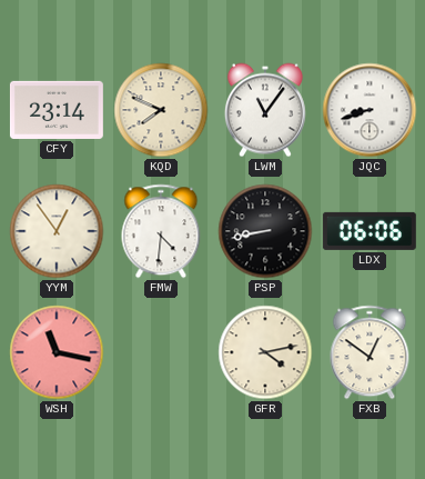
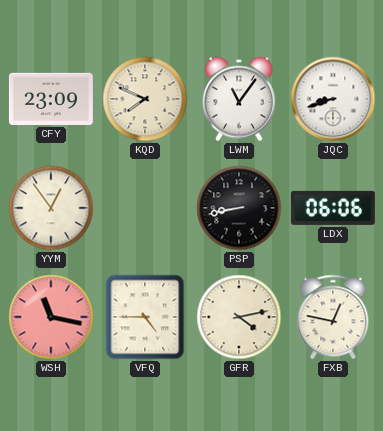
CFY: 23:14 -> 23:09 (51, 99)
FMW: 4:31 -> none (161, 231)
VFQ: none -> 4:45 (145, 317)
FXB: 12:51 -> 12:47 (333, 317)
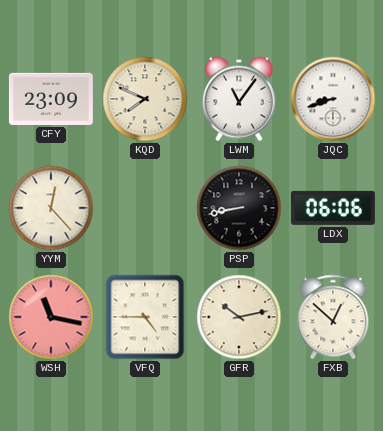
YYM: 12:54 -> 12:23 (51, 208)
GFR: 4:13 -> 10:13 (239, 317)
FXB: 12:47 -> 12:52 (333, 317)
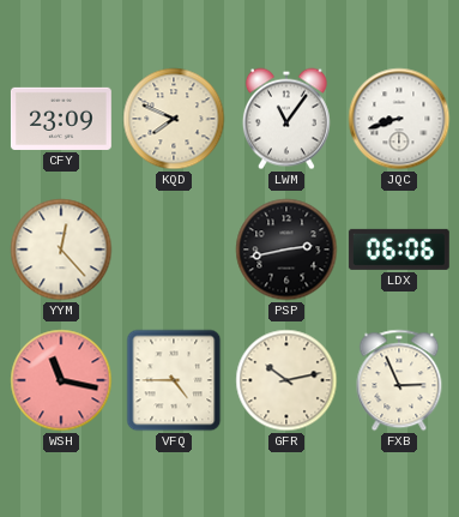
PSP: 8:43 -> 2:43 (286, 250)
FXB: 12:52 -> 2:56 (399, 380)
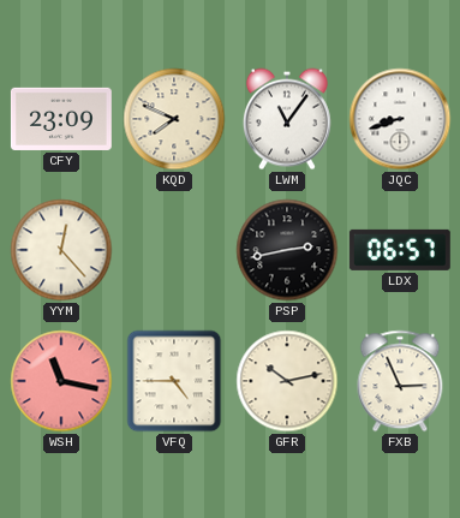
LDX: 06:06 -> 06:57 (400, 250)
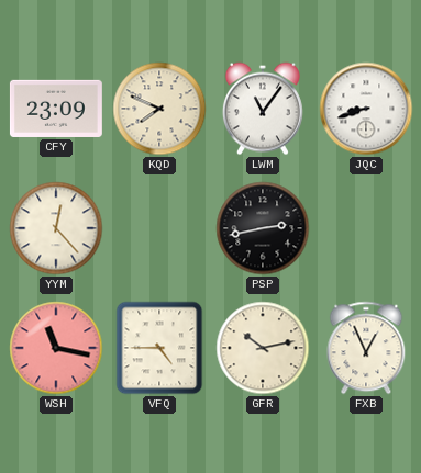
LDX: 06:57 -> none (400, 250)
FXB: 2:56 -> 12:56 (366, 348)
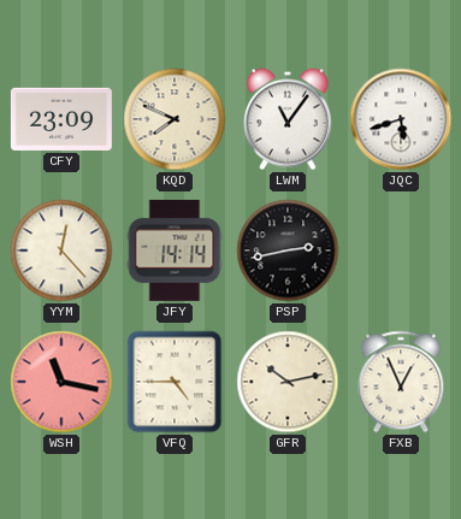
JQC: 8:42 -> 5:42 (401, 119)
JFY: none -> 14:14 (175, 250)
